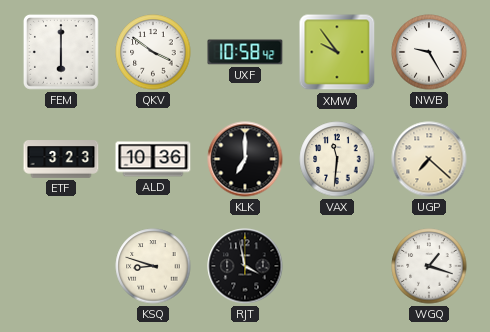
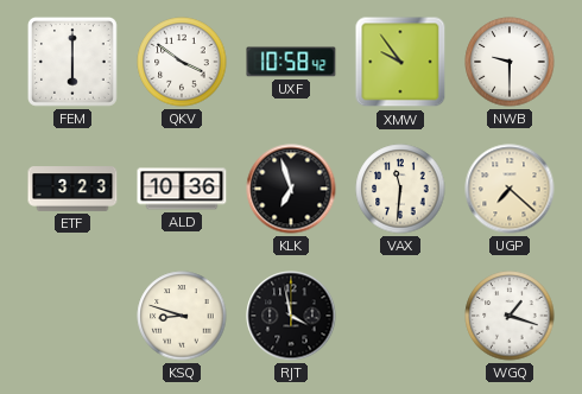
NWB: 9:25 -> 9:30 (510, 62)
KLK: 7:00 -> 6:57 (291, 189)
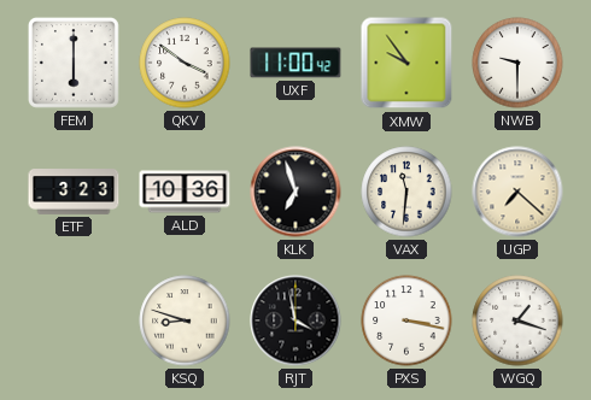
UXF: 10:58 -> 11:00 (295, 63)
PXS: none -> 3:17 (406, 320)
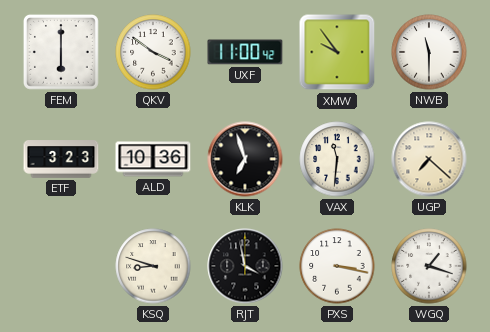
NWB: 9:30 -> 11:30 (429, 52)
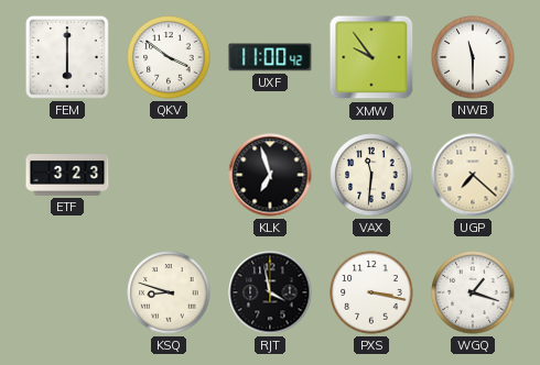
ALD: 10:36 -> none (153, 159)
